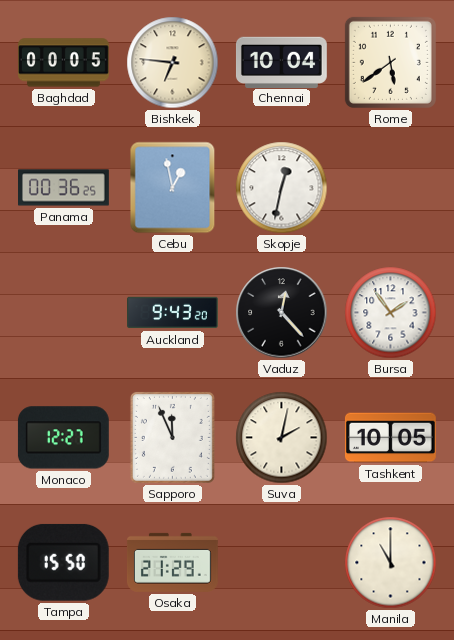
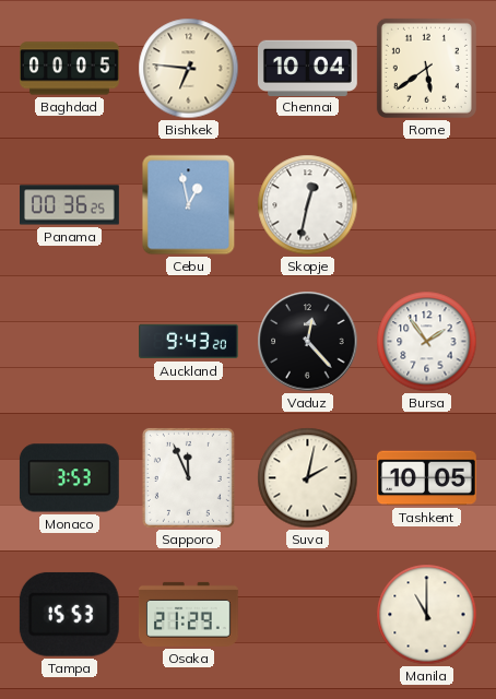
Monaco: 12:27 -> 3:53 (69, 478)
Tampa: 15:50 -> 15:53 (69, 614)
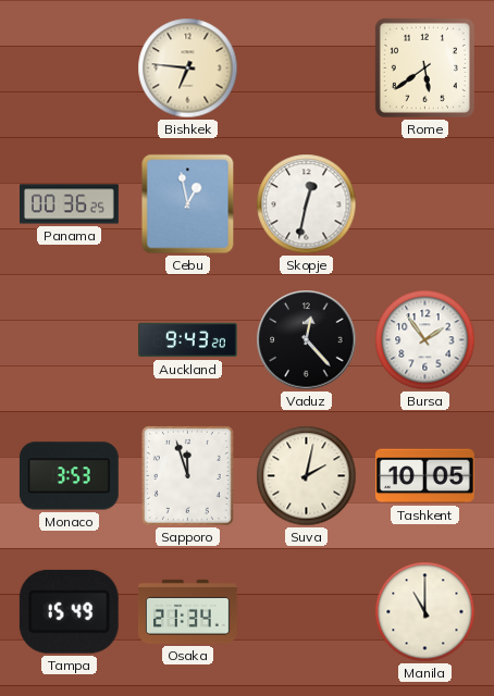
Baghdad: 00:05 -> none (70, 69)
Chennai: 10:04 -> none (307, 68)
Sapporo: 11:56 -> 11:57 (187, 475)
Tampa: 15:53 -> 15:49 (69, 611)
Osaka: 21:29 -> 21:34 (187, 611)
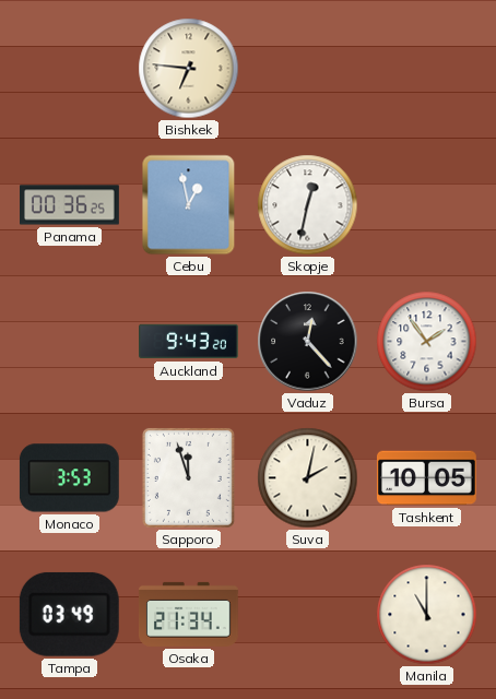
Rome: 5:39 -> none (424, 67)
Tampa: 15:49 -> 03:49 (69, 614)
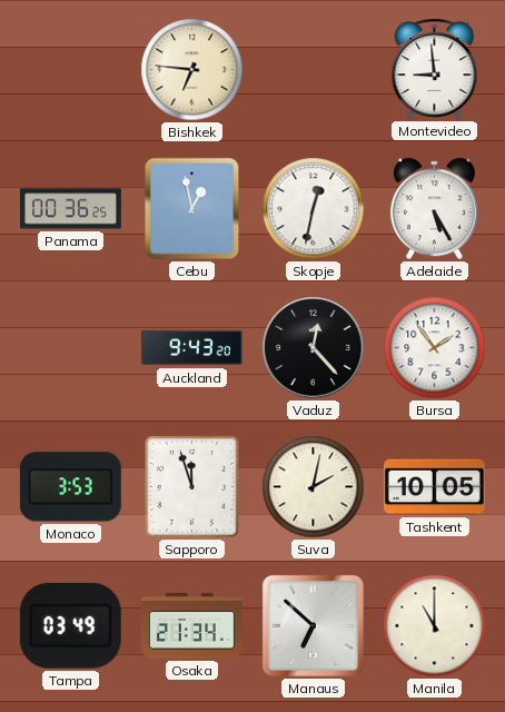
Montevideo: none -> 8:59 (435, 69)
Adelaide: none -> 5:25 (434, 209)
Manaus: none -> 6:52 (313, 625)
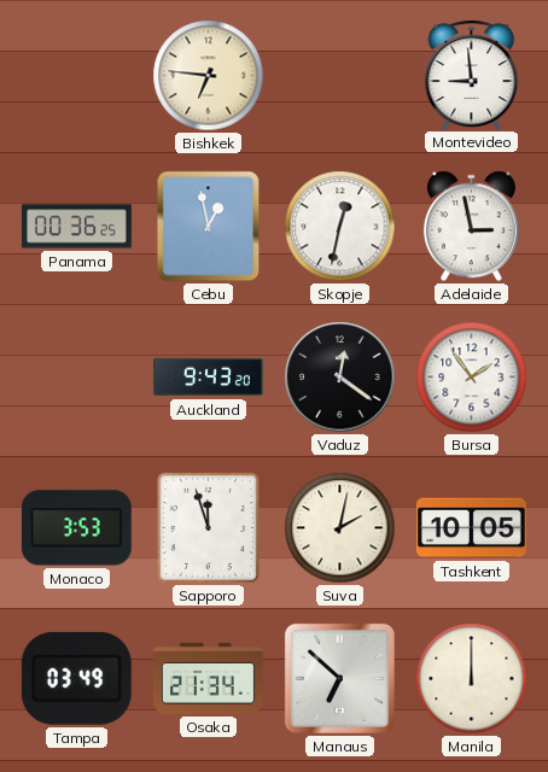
Adelaide: 5:25 -> 2:58 (471, 227)
Vaduz: 12:23 -> 12:21 (340, 378)
Manila: 11:00 -> 12:00 (472, 679)
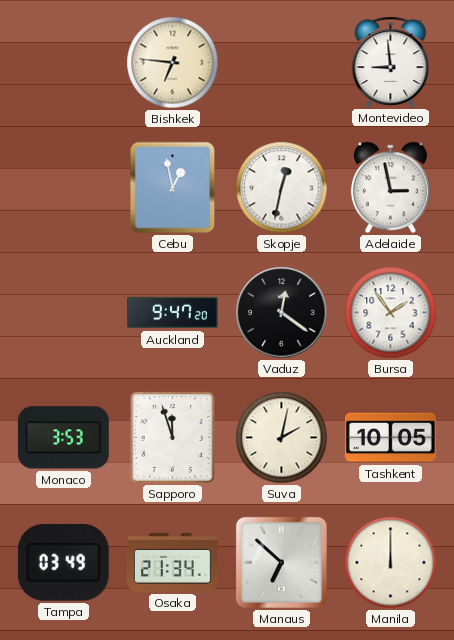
Panama: 00:36 -> none (77, 227)
Auckland: 9:43 -> 9:47 (173, 313)
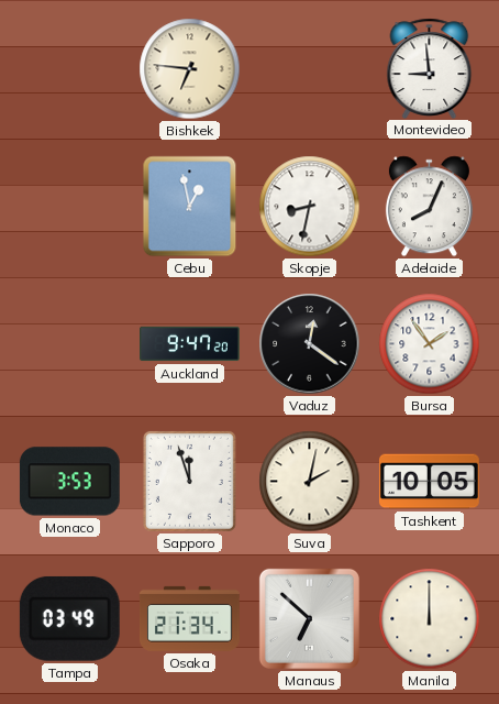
Skopje: 12:32 -> 8:32 (310, 207)
Adelaide: 2:58 -> 8:04 (429, 207)
